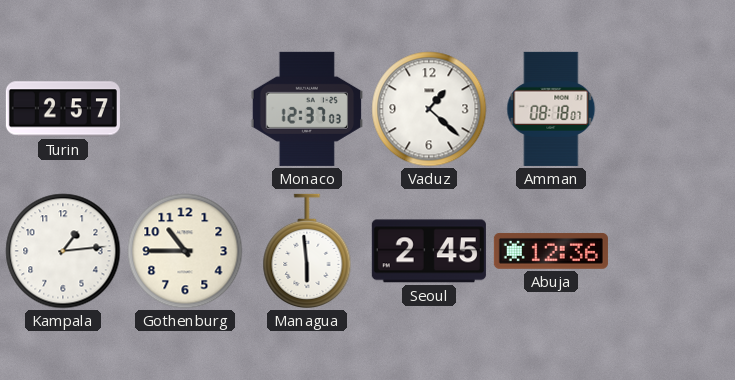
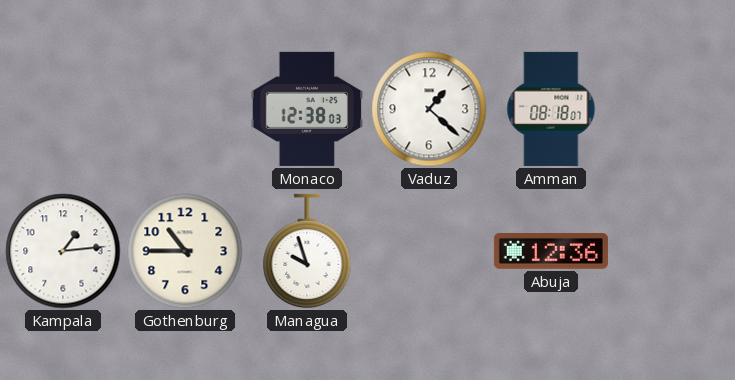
Turin: 2:57 -> none (63, 109)
Monaco: 12:37 -> 12:38 (307, 109)
Managua: 5:59 -> 9:57 (307, 251)
Seoul: 2:45 -> none (429, 251)
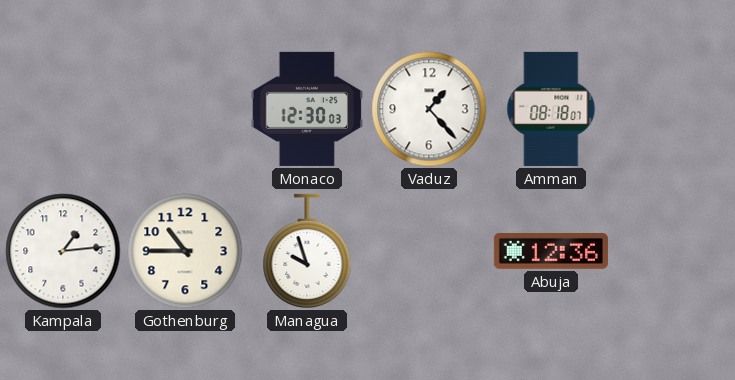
Monaco: 12:38 -> 12:30 (307, 109)
Vaduz: 1:22 -> 1:23 (429, 109)
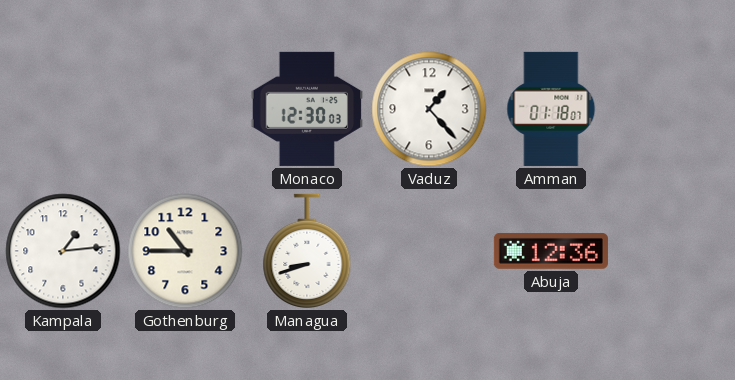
Amman: 08:18 -> 01:18 (551, 109)
Managua: 9:57 -> 8:42 (307, 251)
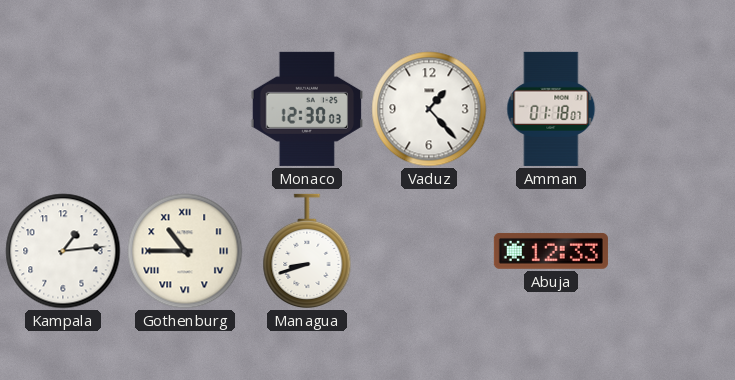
Gothenburg numerals: Arabic -> Roman (185, 251)
Abuja: 12:36 -> 12:33 (551, 251)
